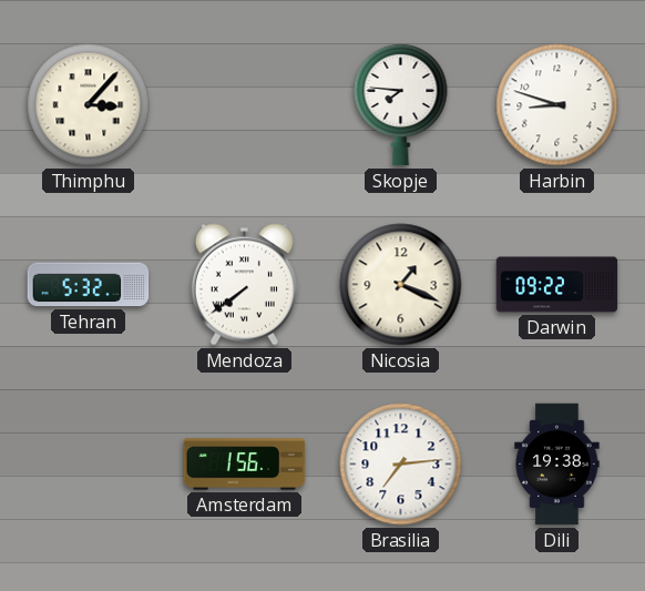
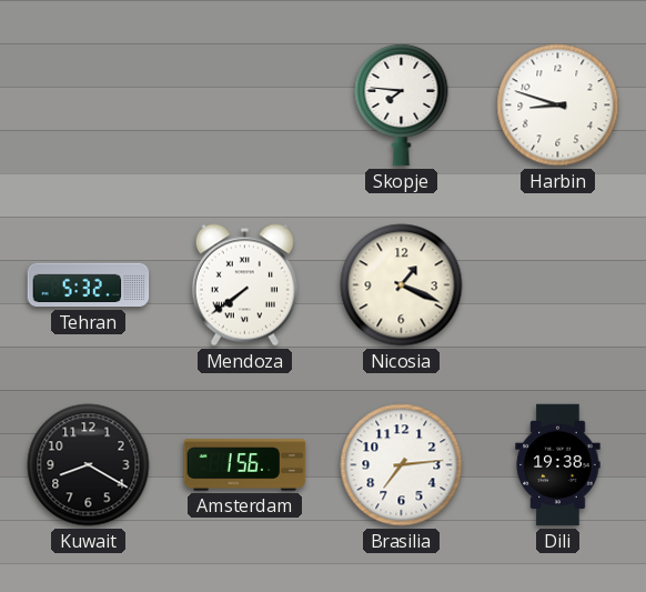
Thimphu: 3:07 -> none (89, 105)
Darwin: 09:22 -> none (557, 285)
Kuwait: none -> 8:20 (89, 465)
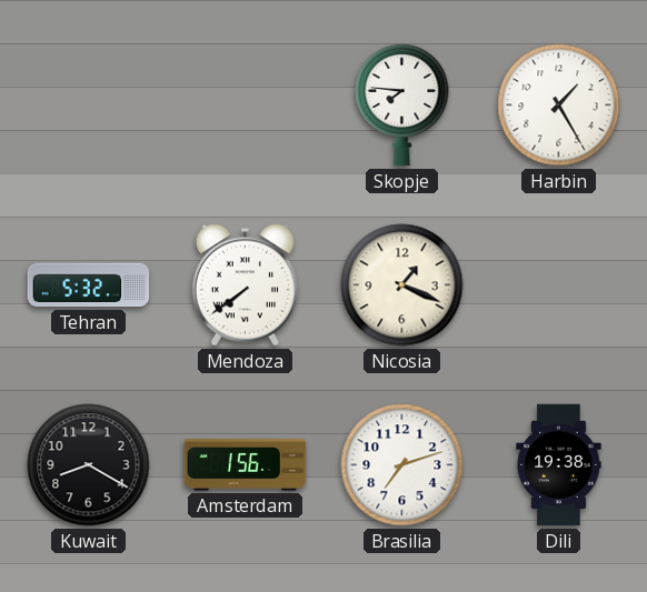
Harbin: 8:48 -> 1:25 (559, 106)
Brasilia: 7:14 -> 7:12 (402, 465)
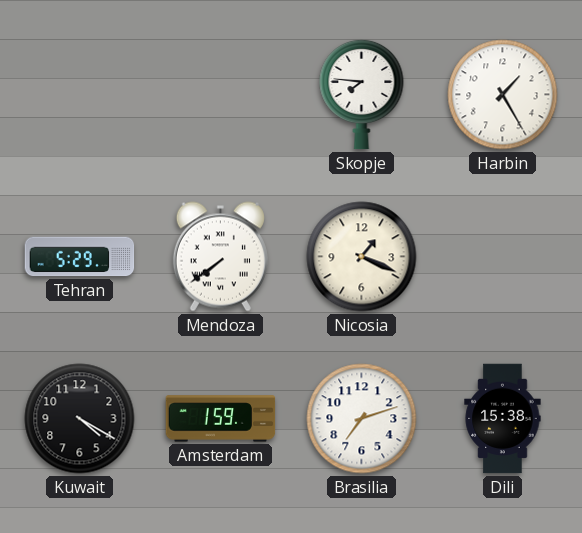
Tehran: 5:32 -> 5:29 (80, 257)
Kuwait: 8:20 -> 4:20 (80, 419)
Amsterdam: 1:56 -> 1:59 (221, 419)
Dili: 19:38 -> 15:38 (503, 419)
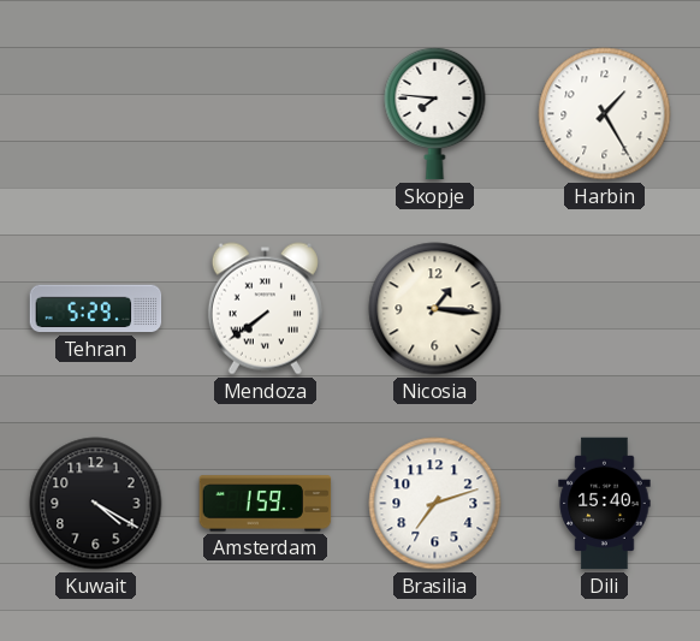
Nicosia: 1:19 -> 1:16 (435, 309)
Dili: 15:38 -> 15:40 (605, 504)
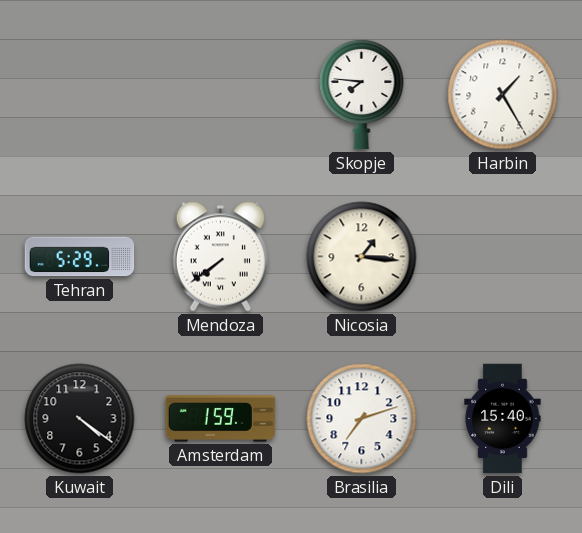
Kuwait: 4:20 -> 4:21 (80, 419)
